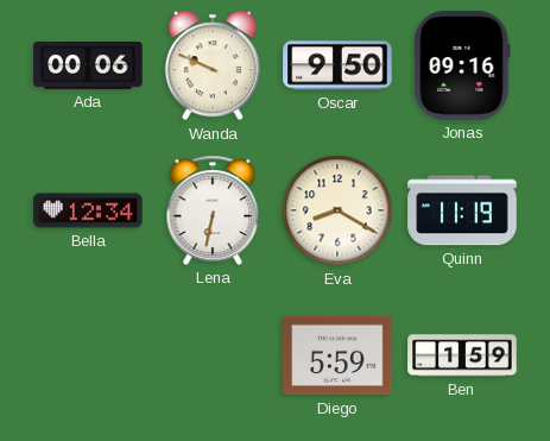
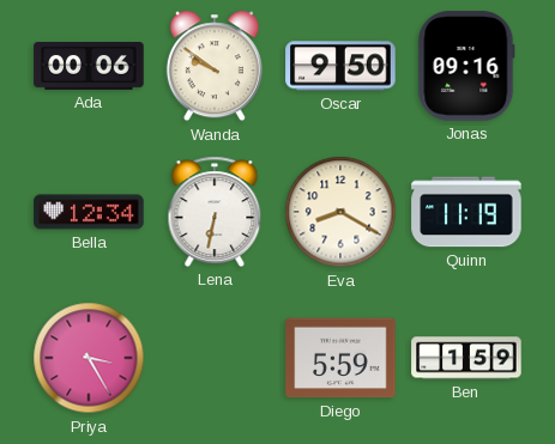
Wanda: 9:49 -> 9:51 (215, 66)
Priya: none -> 3:25 (89, 358)
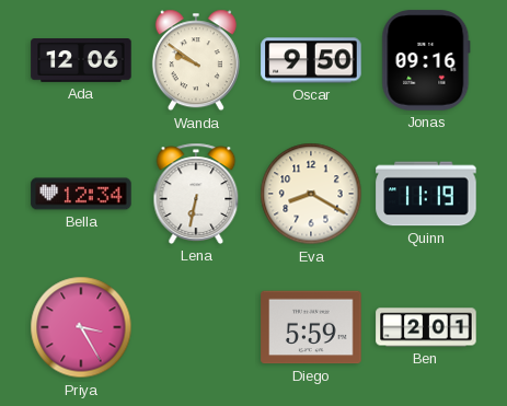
Ada: 00:06 -> 12:06 (81, 61)
Ben: 1:59 -> 2:01 (426, 327)
